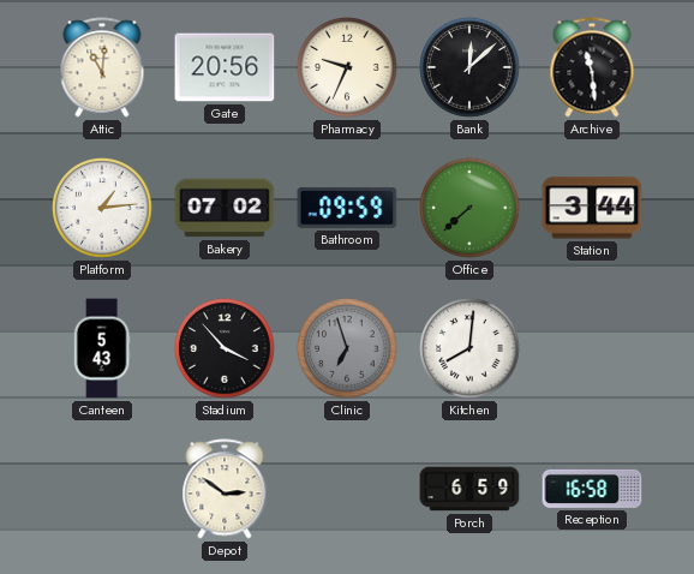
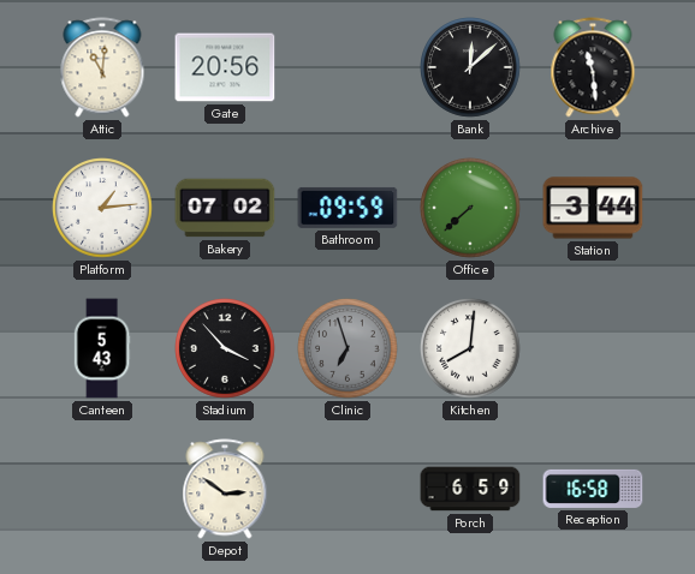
Pharmacy: 9:34 -> none (347, 67)
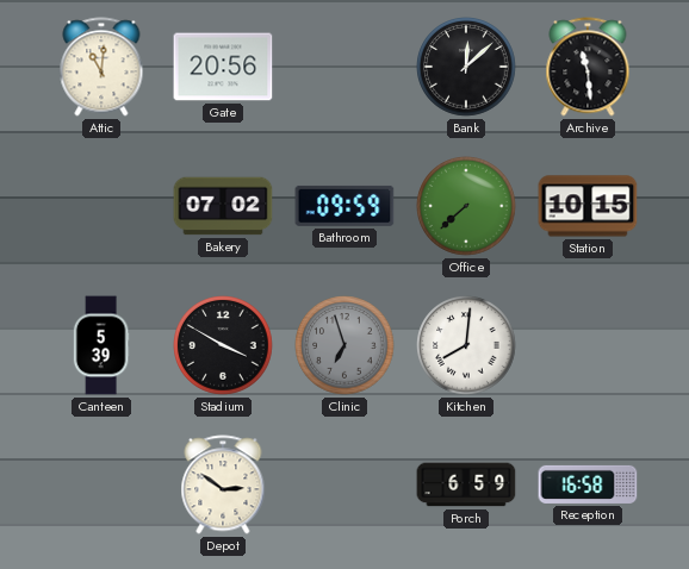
Platform: 1:14 -> none (102, 208)
Station: 3:44 -> 10:15 (588, 206)
Canteen: 5:43 -> 5:39 (101, 345)
Stadium: 3:53 -> 3:50 (223, 345)
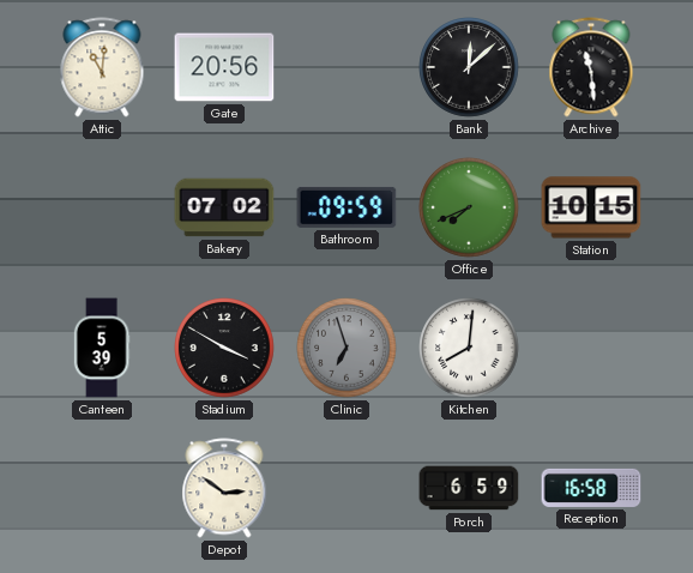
Office: 7:38 -> 7:41 (469, 207)
